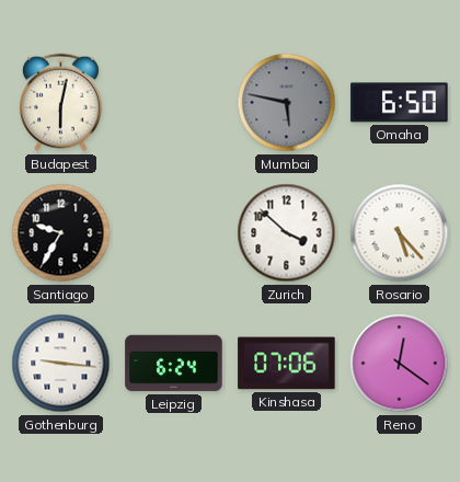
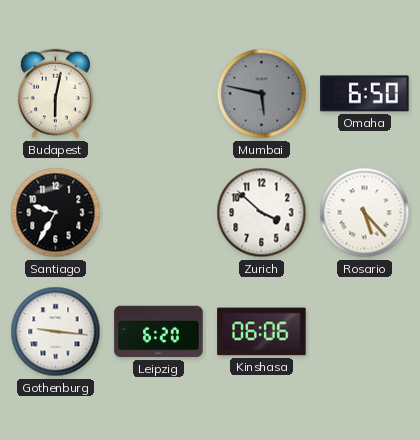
Leipzig: 6:24 -> 6:20 (159, 332)
Kinshasa: 07:06 -> 06:06 (262, 332)
Reno: 12:21 -> none (400, 364)
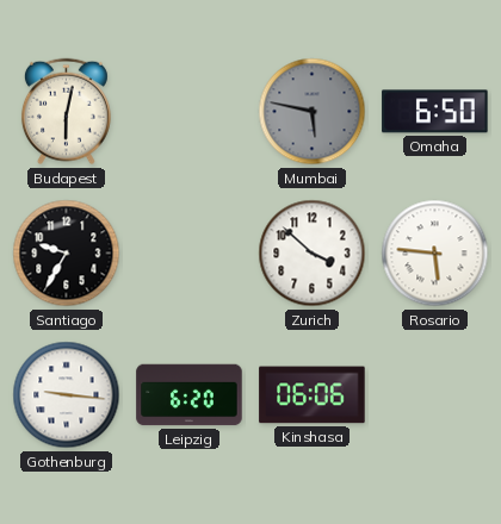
Rosario: 5:23 -> 5:46 (435, 254)
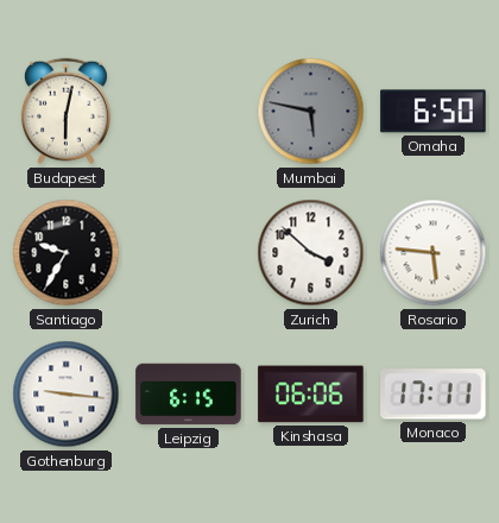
Leipzig: 6:20 -> 6:15 (189, 395)
Monaco: none -> 17:11 (434, 395)
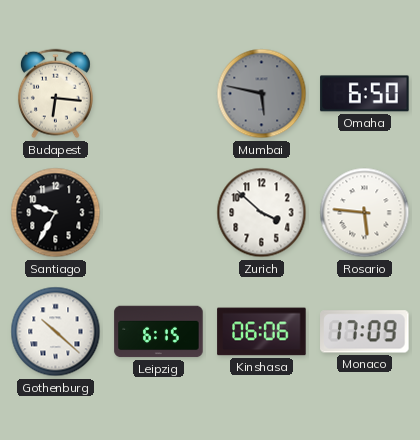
Budapest: 6:02 -> 6:16 (55, 94)
Gothenburg: 9:16 -> 10:22 (56, 332)
Monaco: 17:11 -> 17:09 (365, 332)
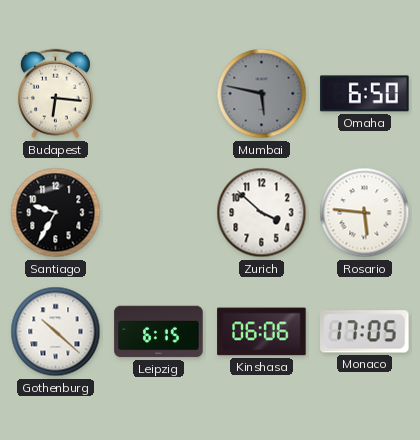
Monaco: 17:09 -> 17:05 (365, 332)
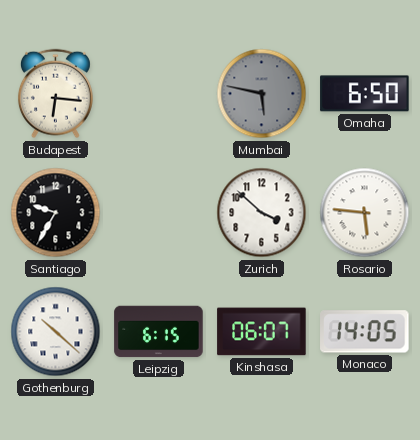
Kinshasa: 06:06 -> 06:07 (262, 332)
Monaco: 17:05 -> 14:05 (365, 332)
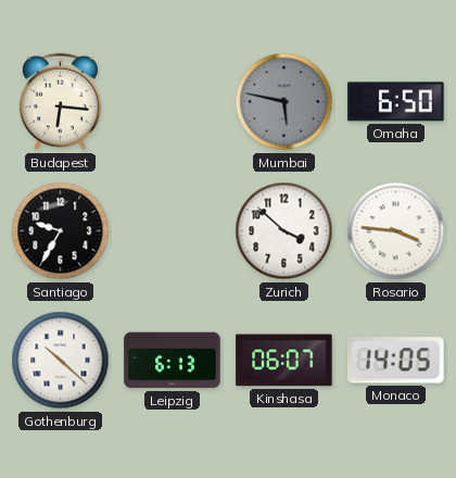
Rosario: 5:46 -> 3:46 (396, 231)
Leipzig: 6:15 -> 6:13 (173, 361)
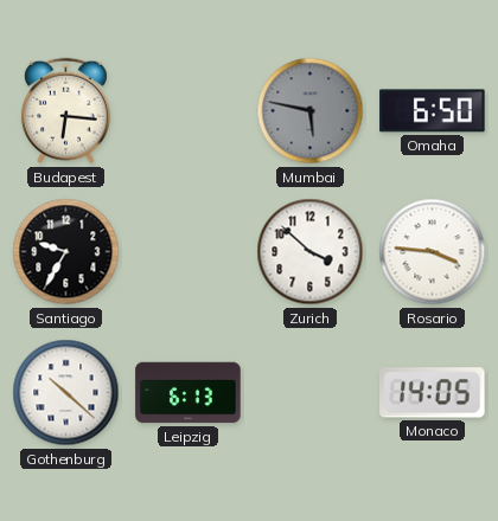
Kinshasa: 06:07 -> none (284, 361)
